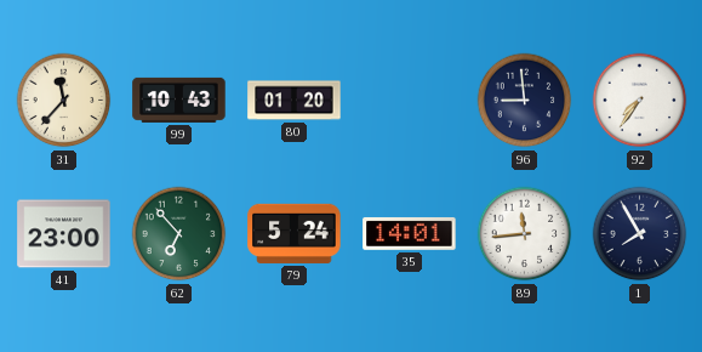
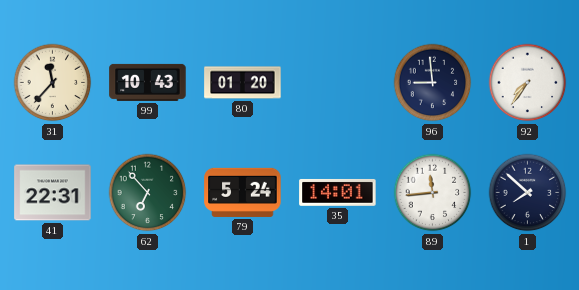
41: 23:00 -> 22:31 (53, 193)
1: 7:55 -> 7:52 (528, 193)
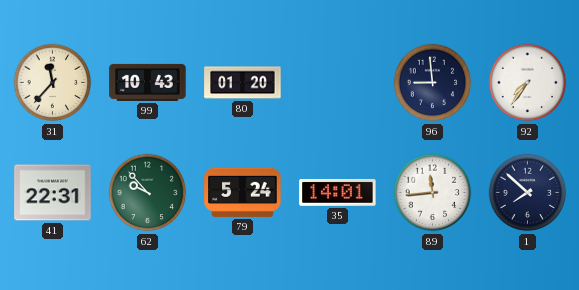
62: 6:53 -> 9:53 (148, 193)
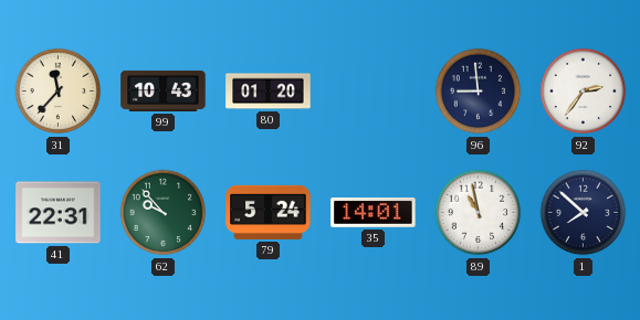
92: 7:36 -> 2:36 (584, 92)
89: 11:44 -> 10:58 (479, 213)
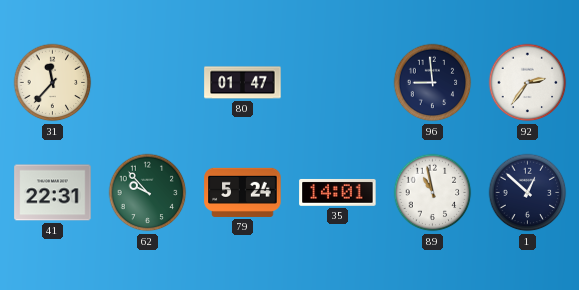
99: 10:43 -> none (164, 90)
80: 01:20 -> 01:47 (243, 83)
1: 7:52 -> 12:52 (528, 193)
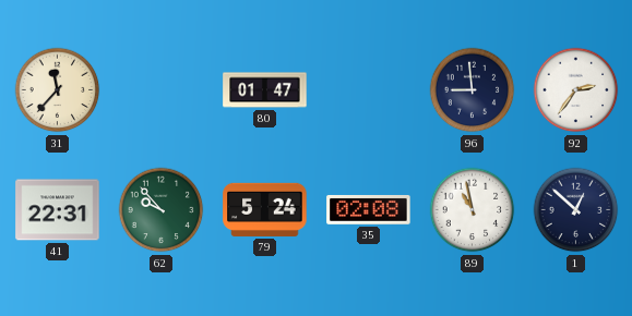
35: 14:01 -> 02:08 (369, 209)
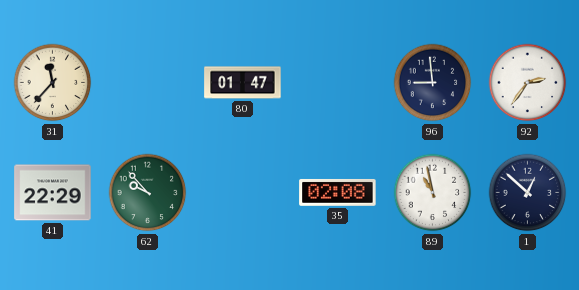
41: 22:31 -> 22:29 (53, 193)
79: 5:24 -> none (265, 209)
